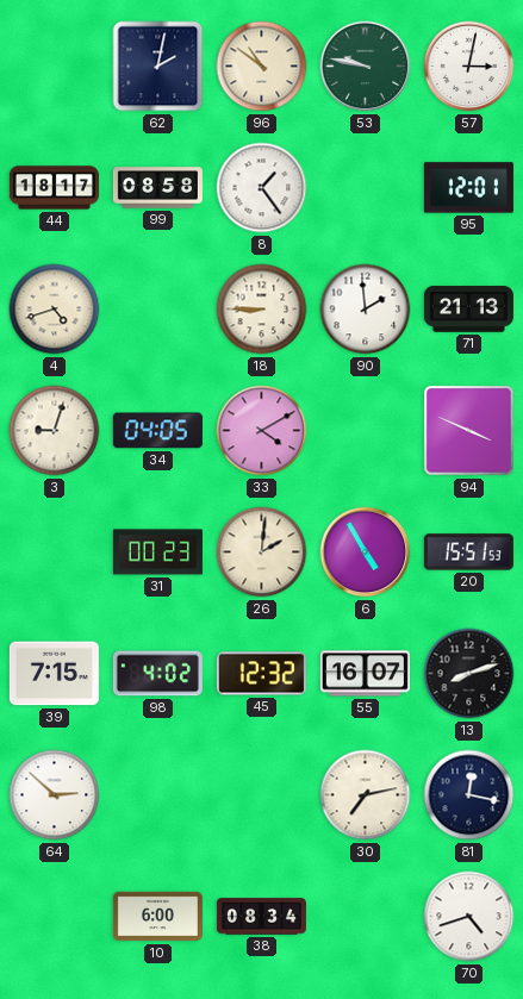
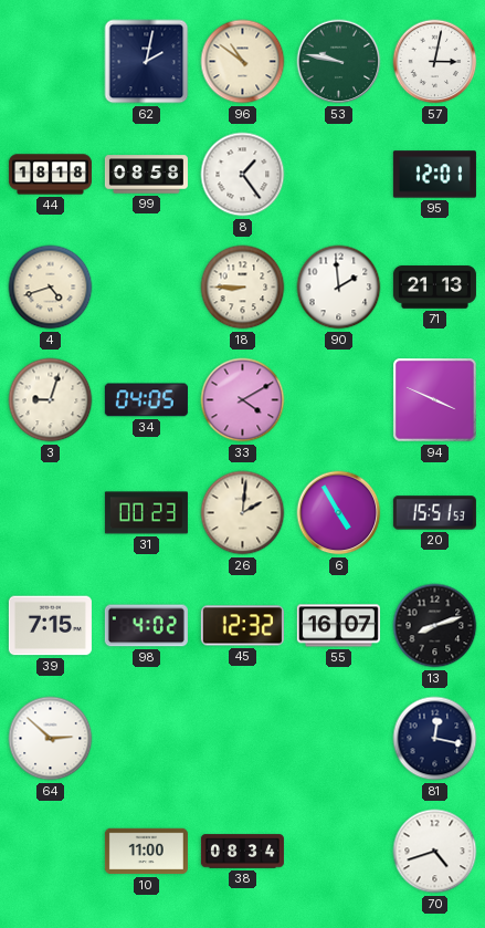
44: 18:17 -> 18:18 (50, 175)
30: 7:13 -> none (366, 795)
10: 6:00 -> 11:00 (146, 852)
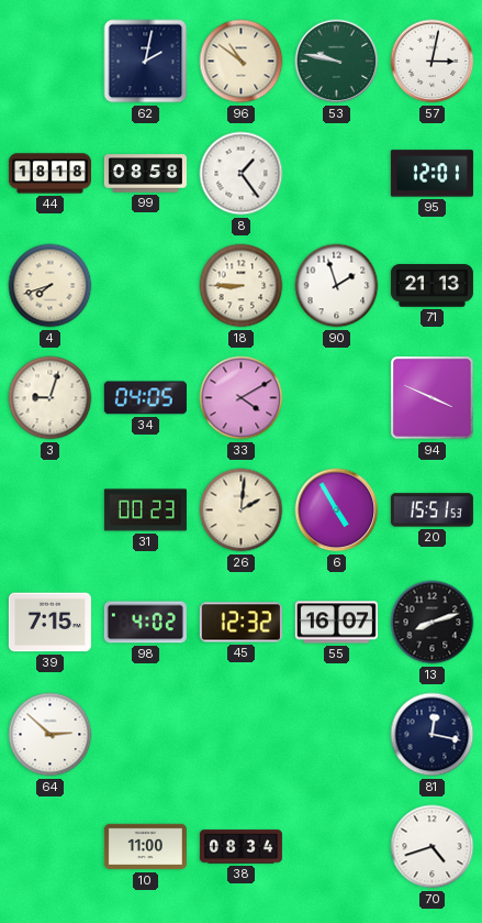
4: 4:42 -> 7:42 (51, 286)
90: 1:59 -> 1:57 (337, 286)
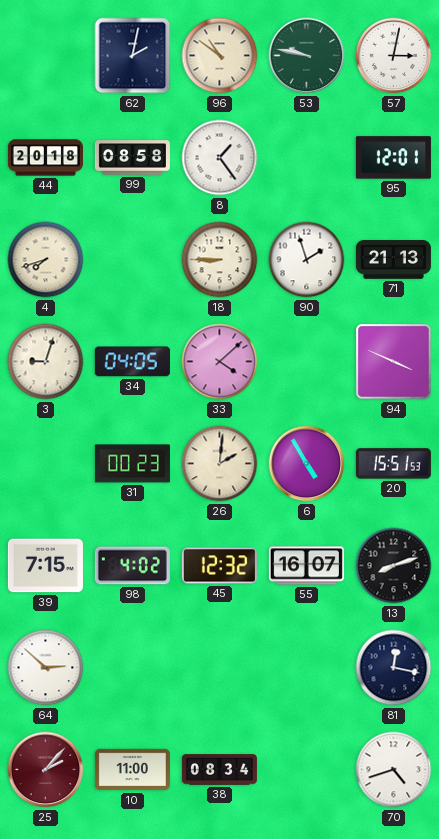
44: 18:18 -> 20:18 (45, 158)
33: 4:10 -> 4:08 (220, 362)
25: none -> 2:07 (46, 770)
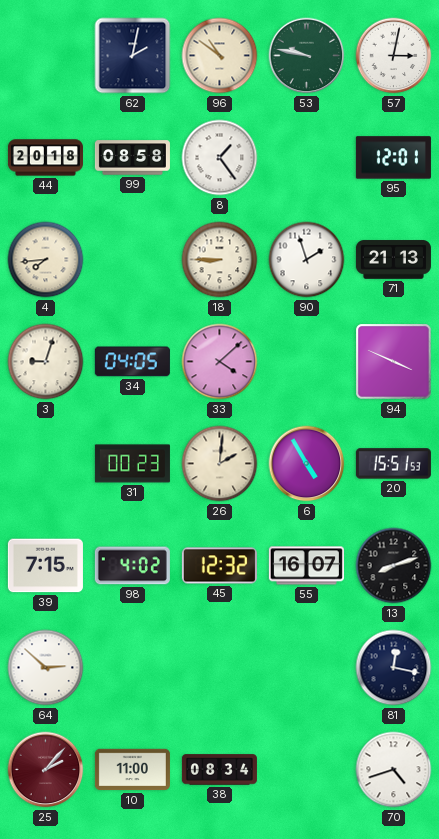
4: 7:42 -> 7:44 (46, 260)
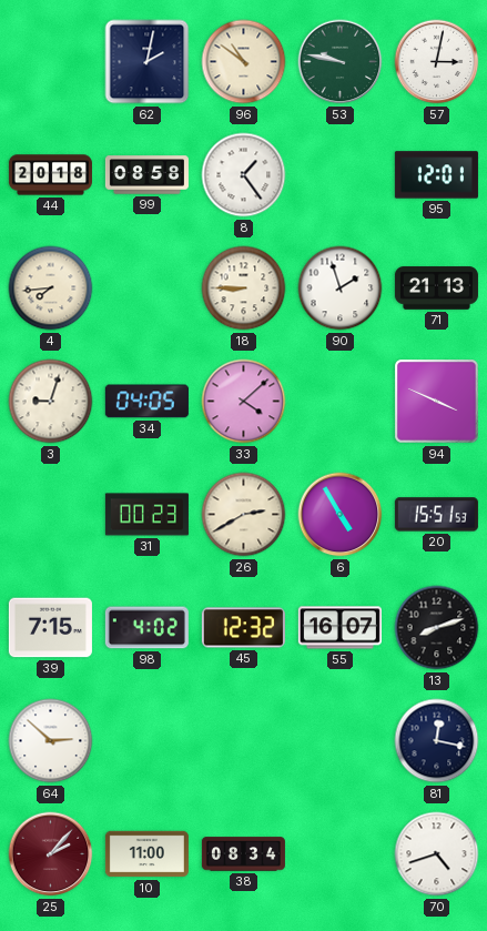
26: 2:01 -> 2:40 (244, 515)
